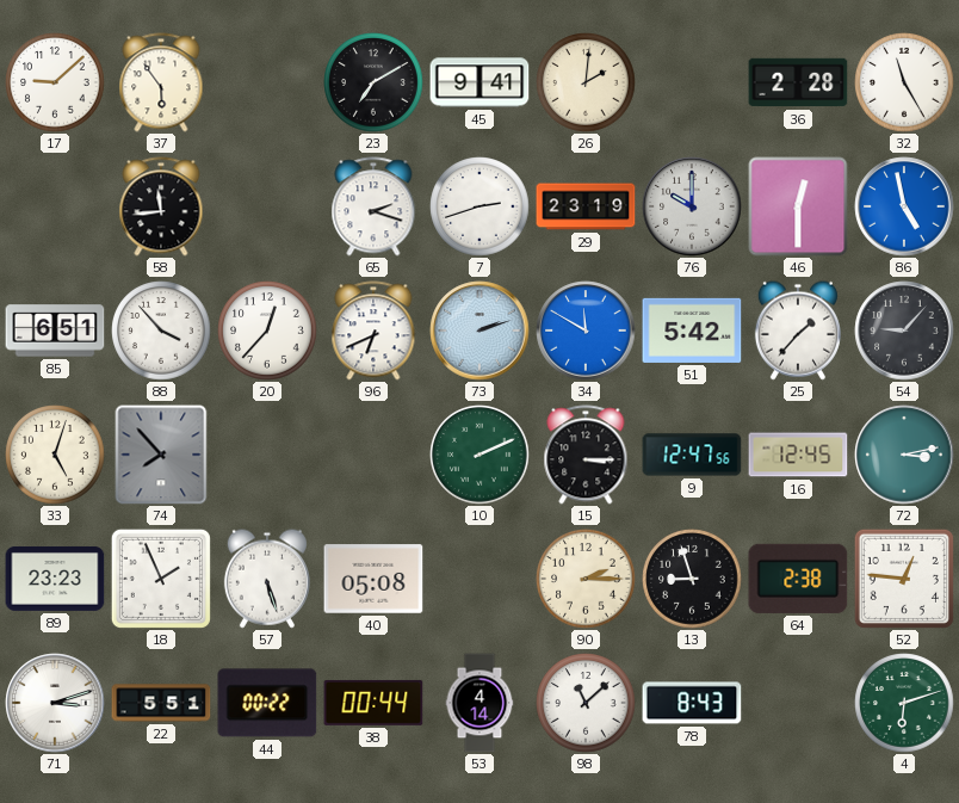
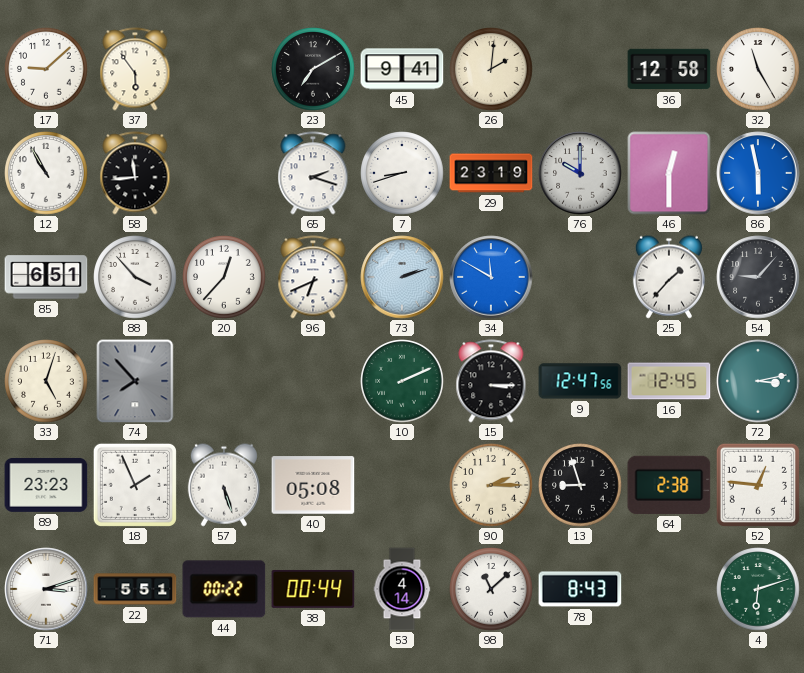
36: 2:28 -> 12:58 (669, 69)
12: none -> 10:55 (46, 173)
7: 2:42 -> 8:42 (402, 173)
86: 4:58 -> 5:58 (758, 173)
51: 5:42 -> none (692, 331)
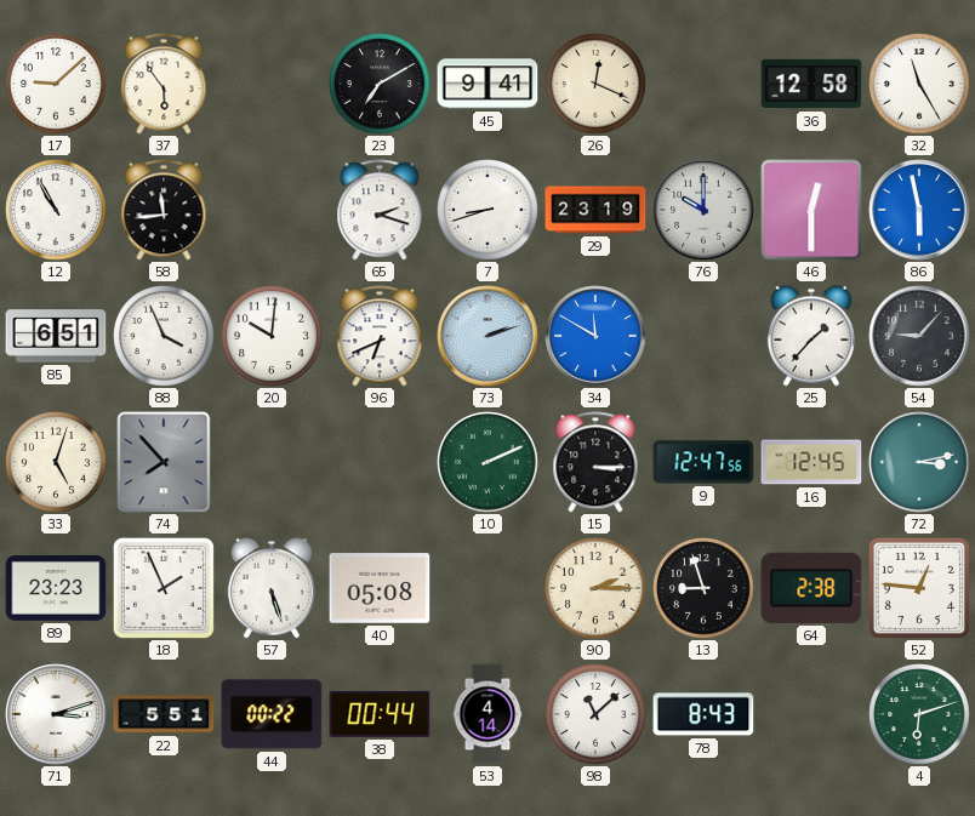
26: 2:01 -> 12:19 (595, 84)
88: 3:53 -> 3:56 (164, 336)
20: 12:37 -> 10:01 (272, 336)
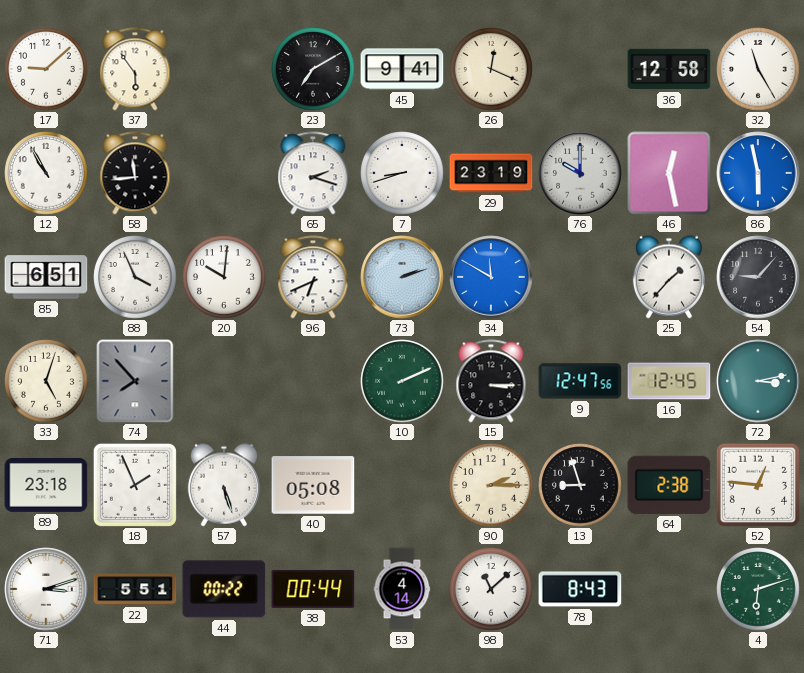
46: 12:30 -> 12:28 (669, 173)
89: 23:23 -> 23:18 (46, 485)
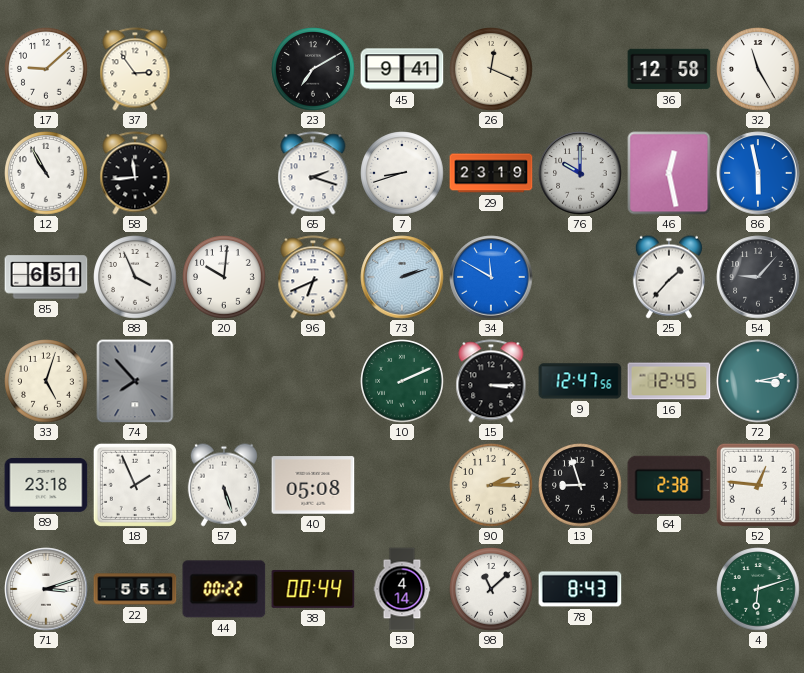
37: 5:54 -> 2:54 (135, 69)
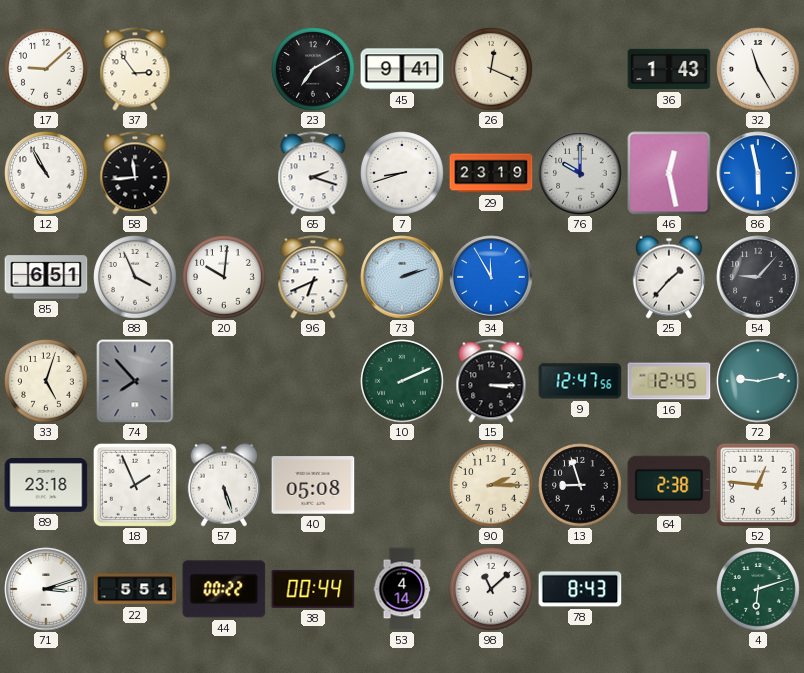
36: 12:58 -> 1:43 (669, 69)
34: 11:50 -> 11:55 (491, 277)
72: 3:13 -> 9:13 (758, 381)
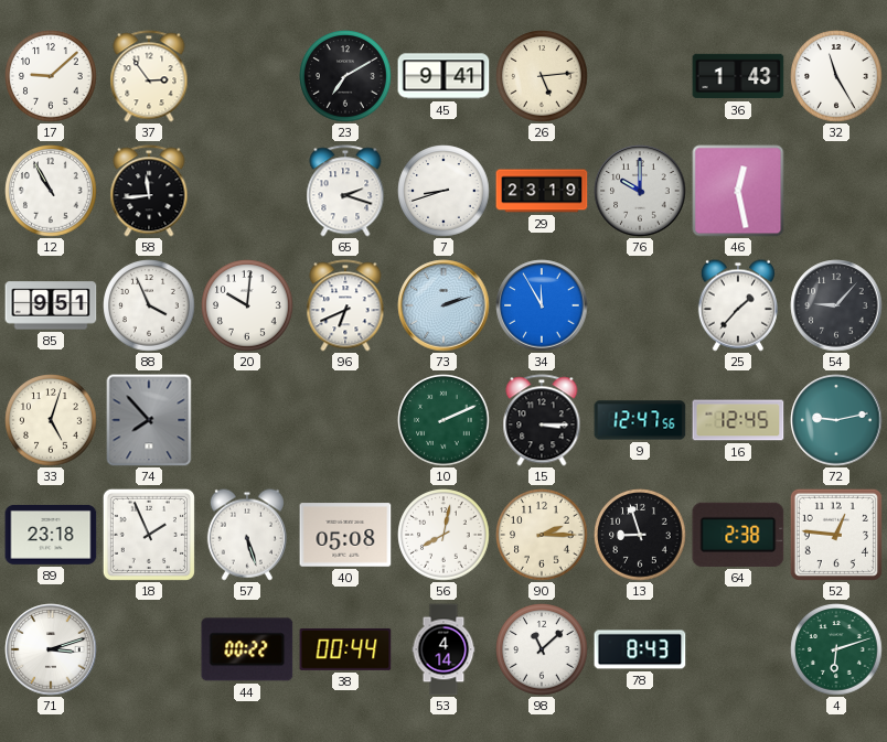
26: 12:19 -> 5:14 (542, 76)
86: 5:58 -> none (758, 173)
85: 6:51 -> 9:51 (51, 305)
56: none -> 8:02 (443, 535)
22: 5:51 -> none (135, 589)
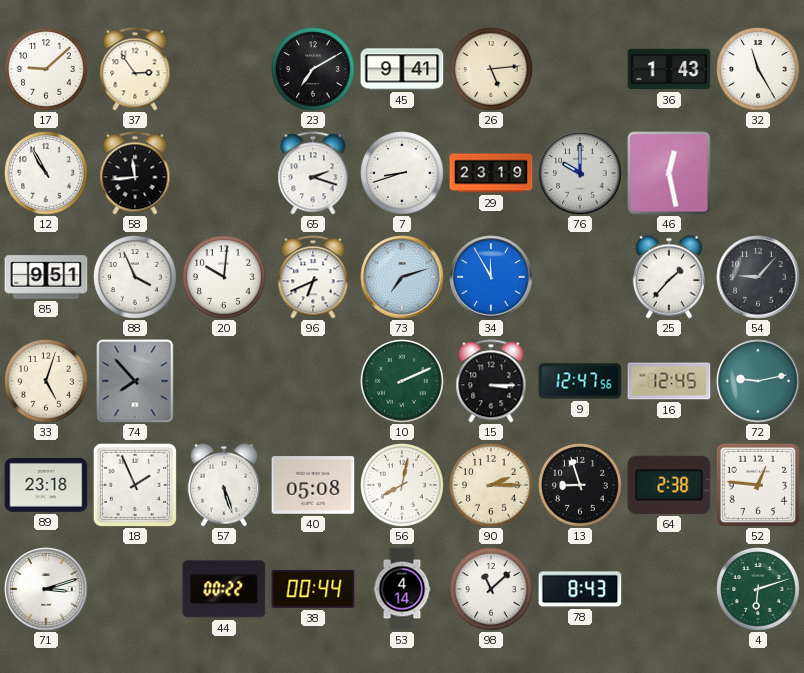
73: 2:12 -> 7:12 (402, 277)
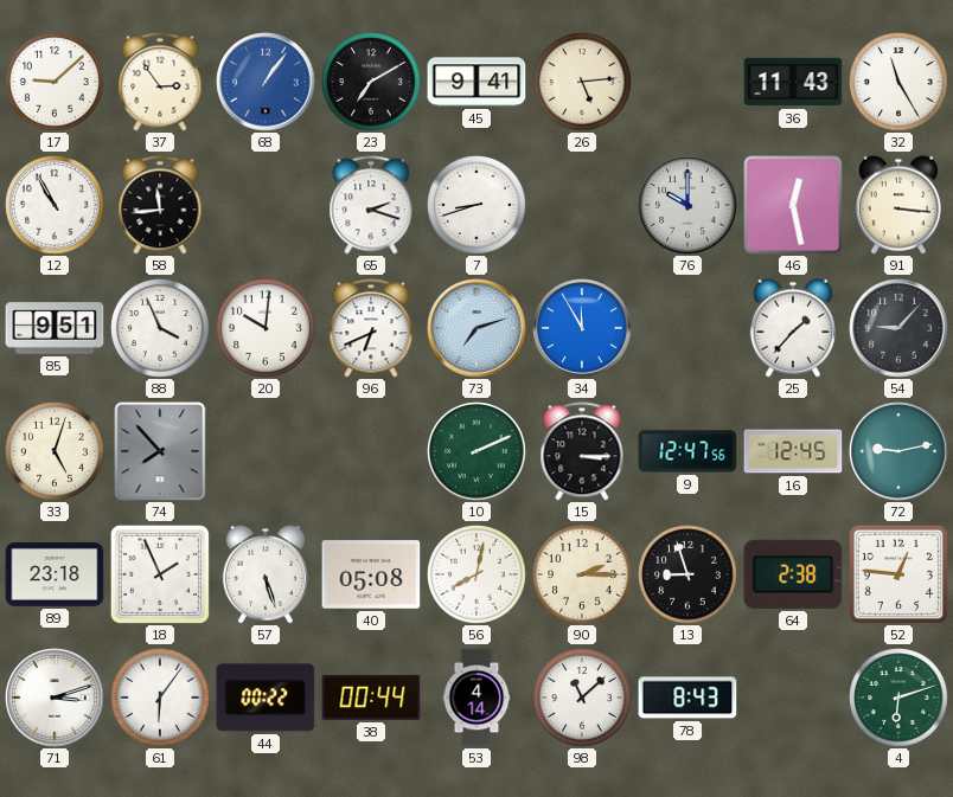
68: none -> 1:06 (266, 82)
36: 1:43 -> 11:43 (793, 82)
29: 23:19 -> none (491, 173)
91: none -> 3:16 (898, 205)
61: none -> 6:06 (160, 698)
